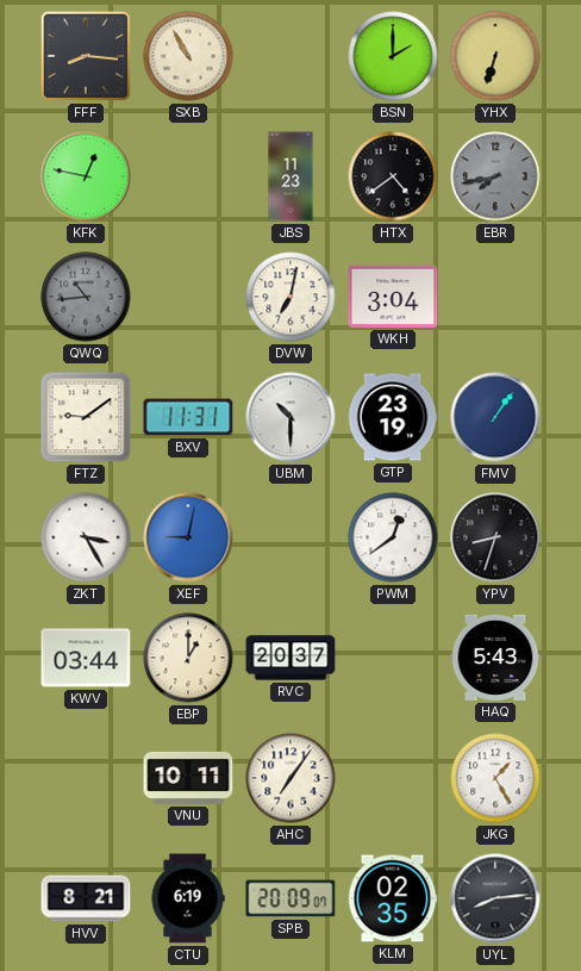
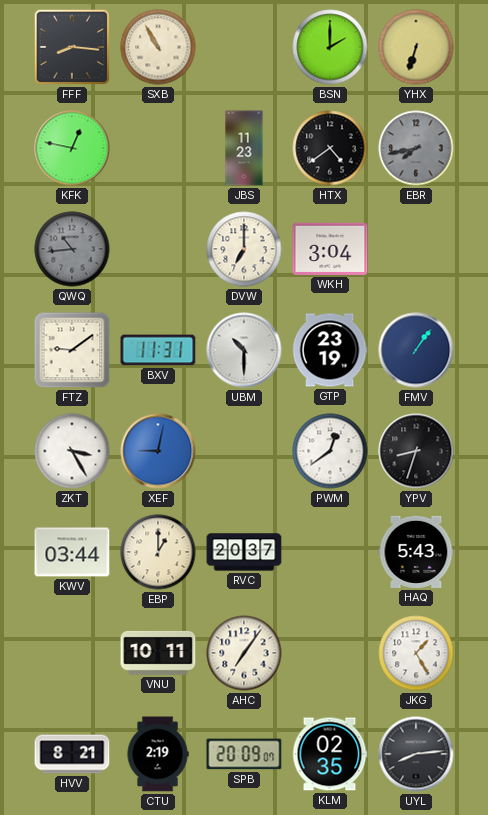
DVW: 7:02 -> 7:00 (244, 249)
CTU: 6:19 -> 2:19 (158, 754)
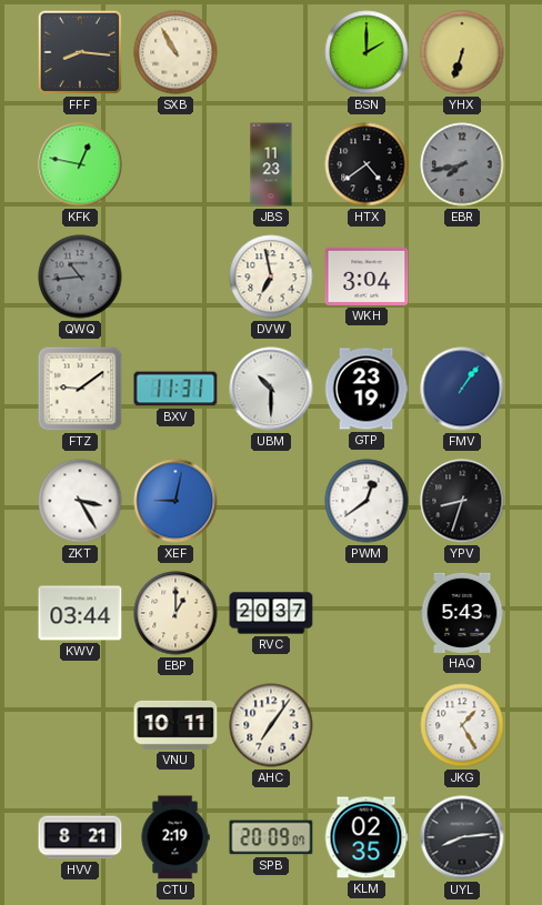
DVW: 7:00 -> 6:58 (271, 276)
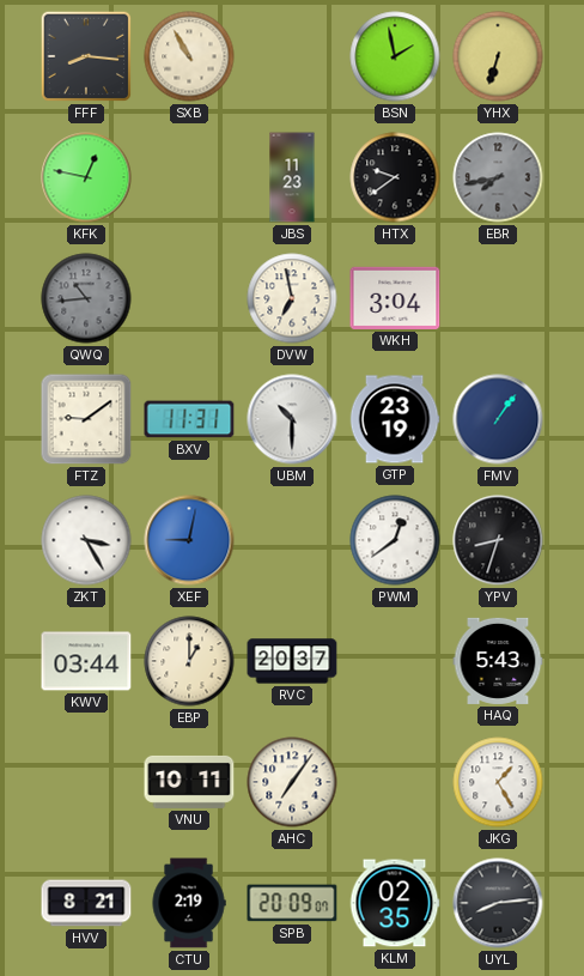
BSN: 2:00 -> 1:58 (395, 56)
HTX: 4:39 -> 9:39 (395, 177)
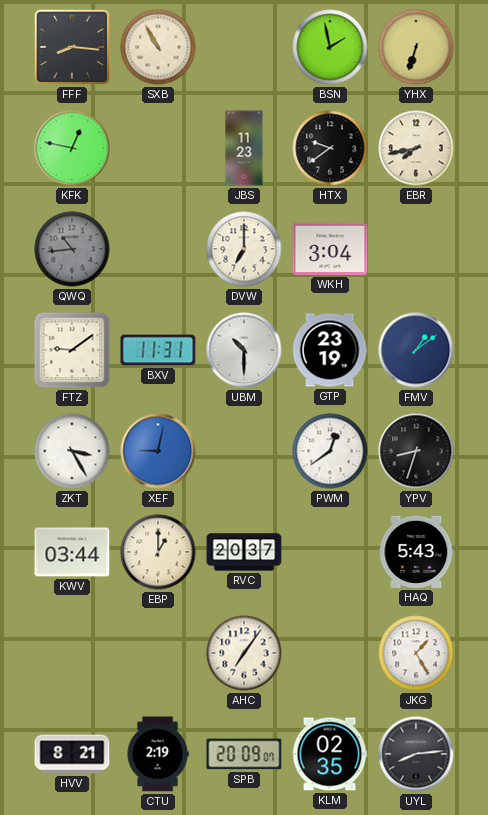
EBR dial: grey -> cream (416, 148)
DVW: 6:58 -> 7:00 (244, 249)
FMV: 1:06 -> 1:09 (416, 350)
VNU: 10:11 -> none (189, 782)
